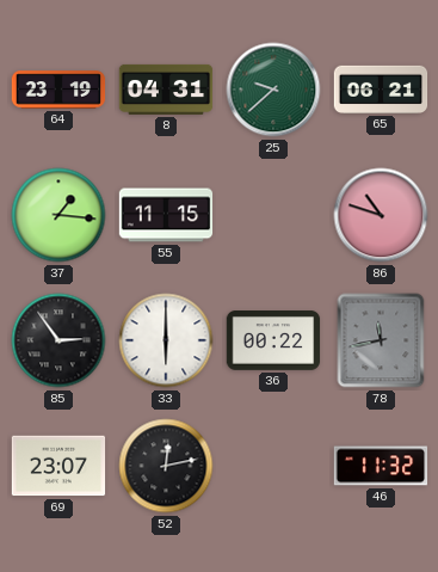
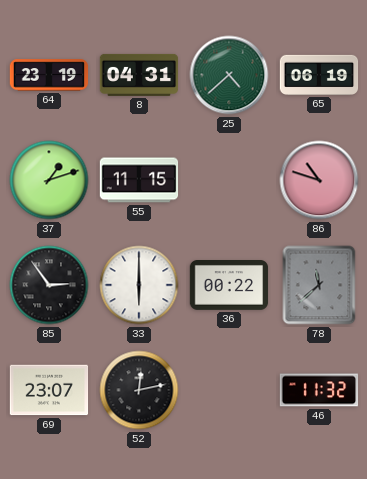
25: 9:38 -> 4:38 (229, 75)
65: 06:21 -> 06:19 (319, 75)
37: 1:16 -> 1:12 (49, 180)
78: 11:43 -> 11:38 (319, 285)
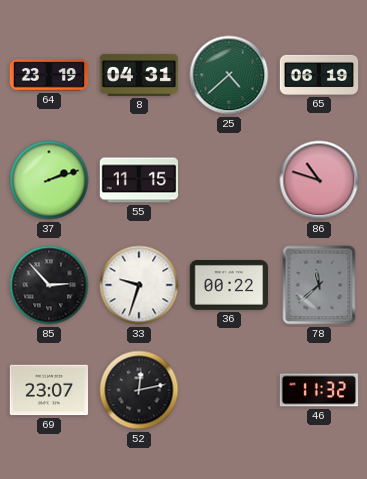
37: 1:12 -> 2:12 (49, 180)
85: 2:54 -> 2:53 (49, 285)
33: 6:00 -> 9:33 (139, 285)
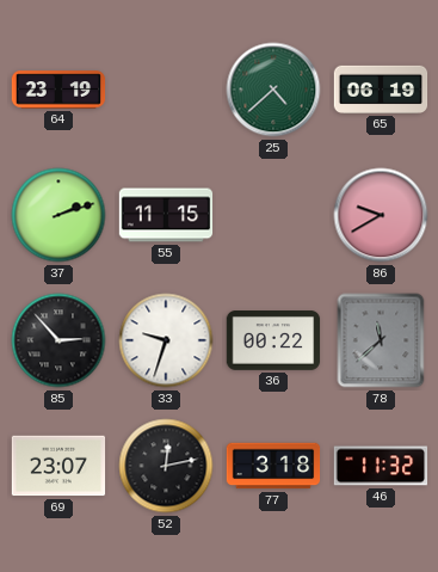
8: 04:31 -> none (139, 75)
86: 10:48 -> 9:40 (381, 215)
77: none -> 3:18 (273, 466)
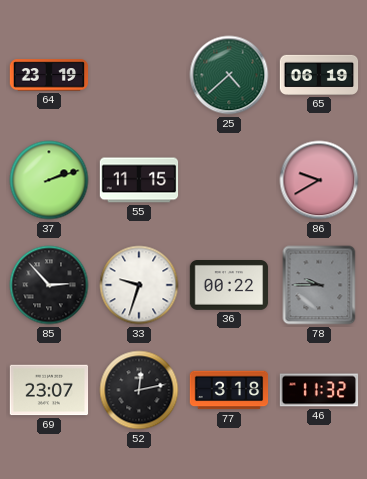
78: 11:38 -> 9:45 (319, 285)
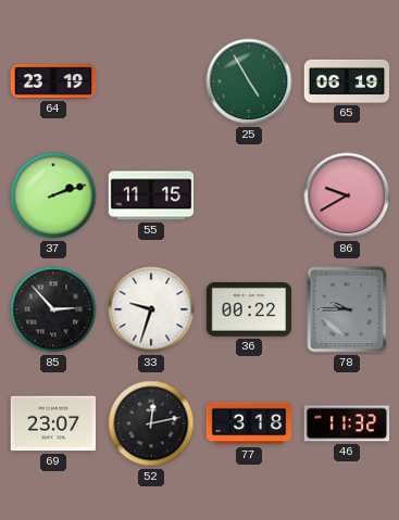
25: 4:38 -> 4:55 (249, 81)
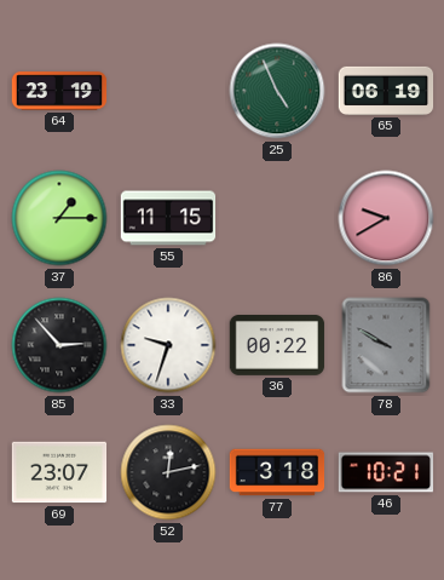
25: 4:55 -> 4:56 (277, 91)
37: 2:12 -> 1:15 (59, 218)
78: 9:45 -> 9:50 (386, 345)
46: 11:32 -> 10:21 (386, 472)
